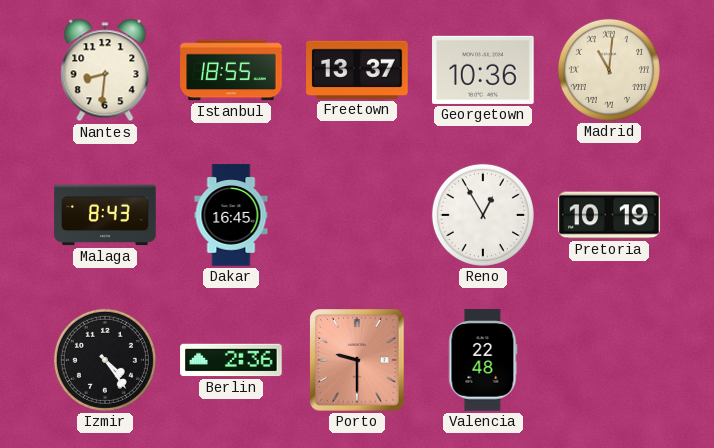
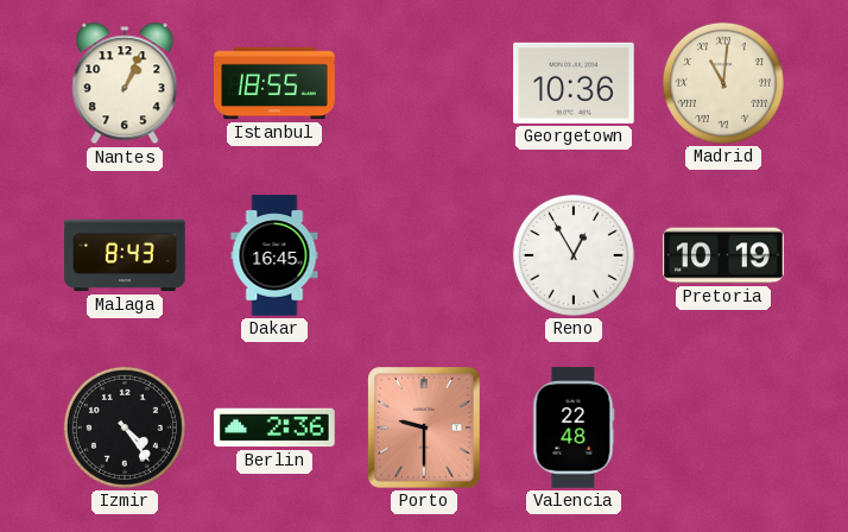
Nantes: 8:31 -> 1:04 (125, 83)
Freetown: 13:37 -> none (357, 70)
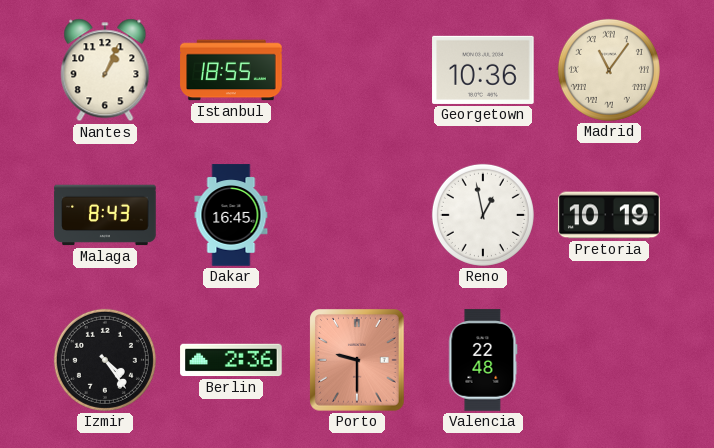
Madrid: 11:01 -> 11:06 (609, 70)
Reno: 12:55 -> 12:58 (483, 215)
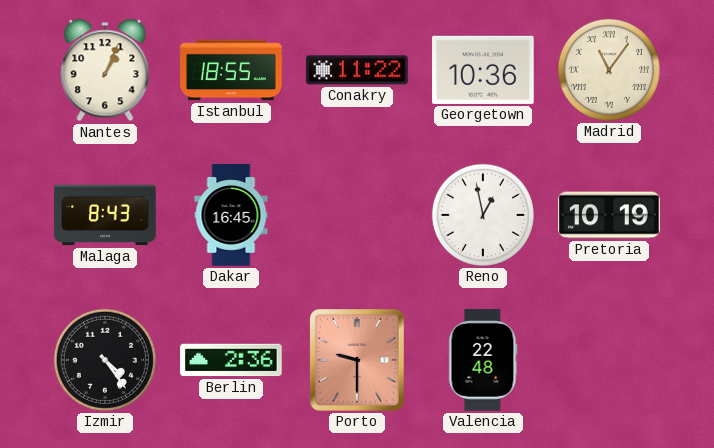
Conakry: none -> 11:22 (357, 70)
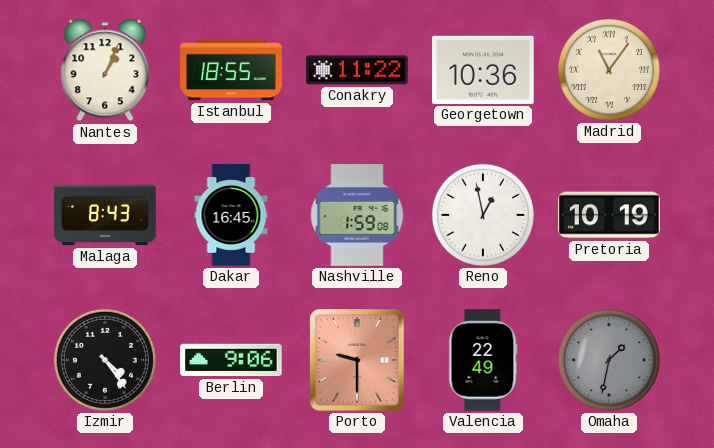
Nashville: none -> 1:59 (357, 215)
Berlin: 2:36 -> 9:06 (231, 360)
Valencia: 22:48 -> 22:49 (483, 360)
Omaha: none -> 1:32 (609, 360)
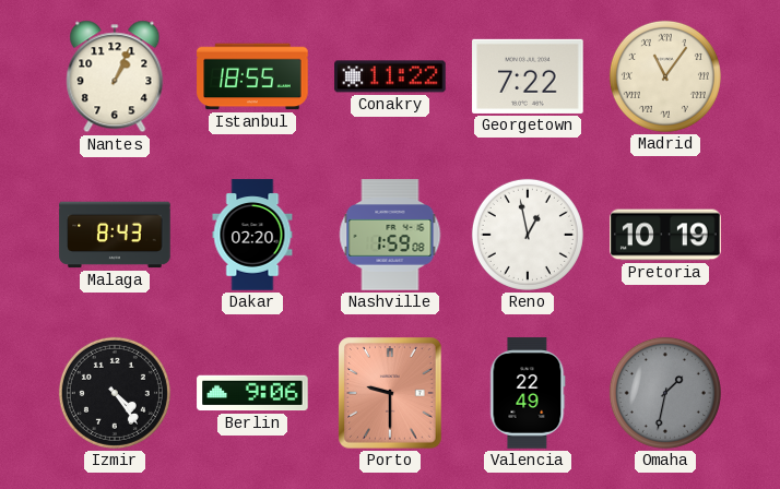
Georgetown: 10:36 -> 7:22 (528, 76)
Dakar: 16:45 -> 02:20 (252, 235)
